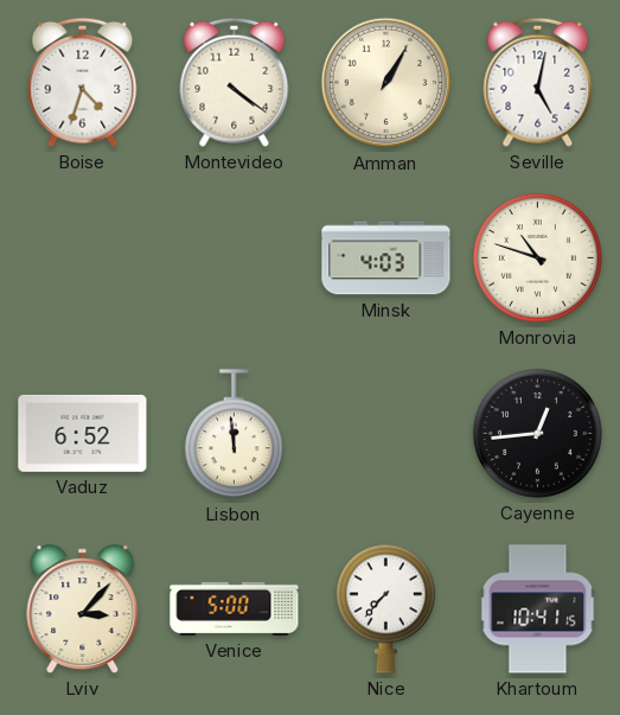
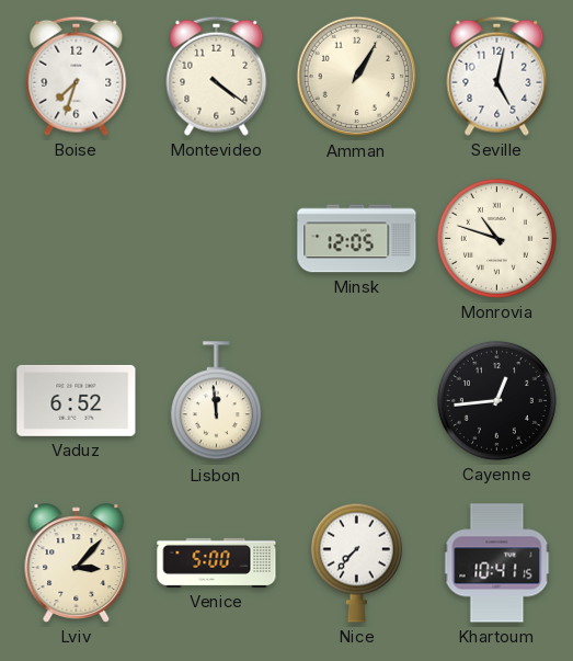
Boise: 4:33 -> 7:33 (77, 76)
Minsk: 4:03 -> 12:05 (357, 239)
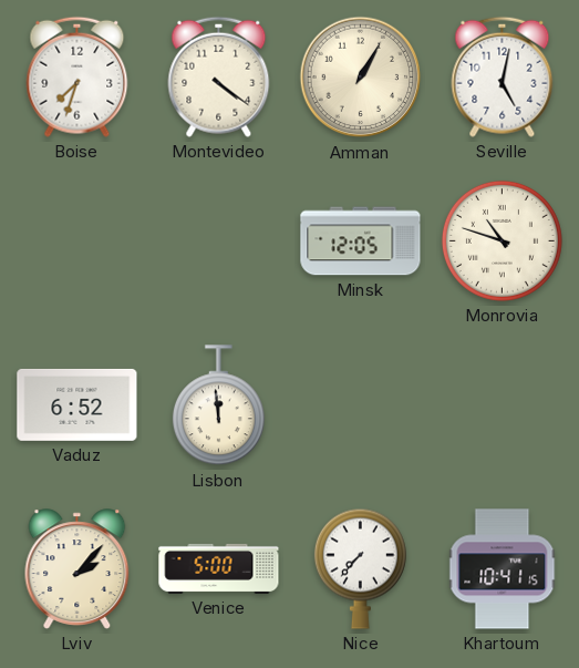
Cayenne: 12:44 -> none (496, 400)
Lviv: 3:07 -> 2:07 (77, 569)
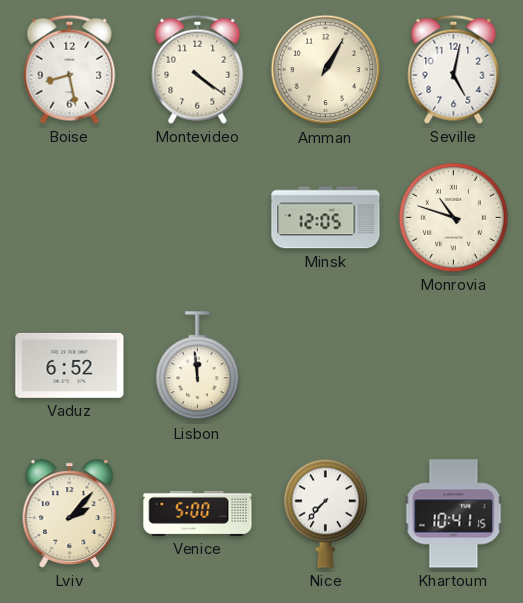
Boise: 7:33 -> 8:28 (70, 69)
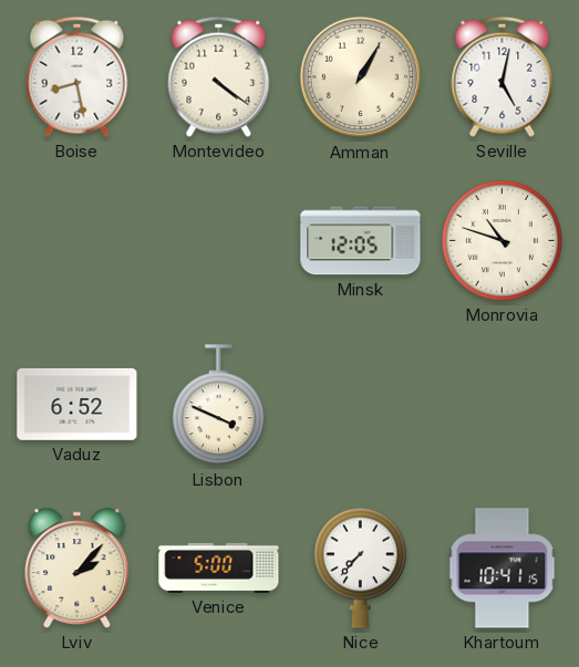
Lisbon: 11:59 -> 3:49 (218, 405)
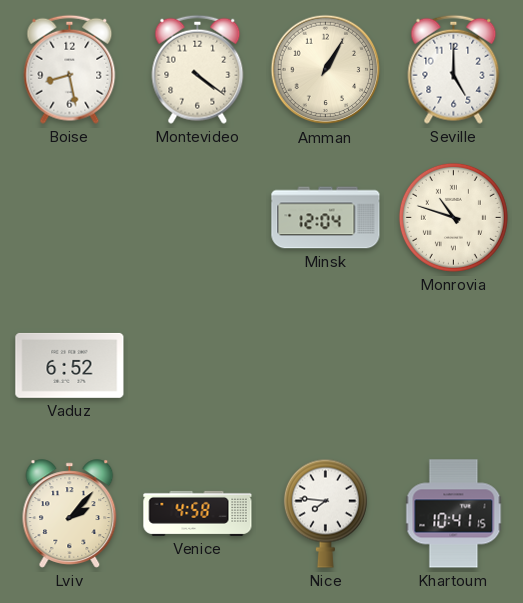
Seville: 5:02 -> 5:00 (454, 69)
Minsk: 12:05 -> 12:04 (326, 218)
Lisbon: 3:49 -> none (218, 405)
Venice: 5:00 -> 4:58 (198, 513)
Nice: 7:37 -> 7:46 (325, 513)
